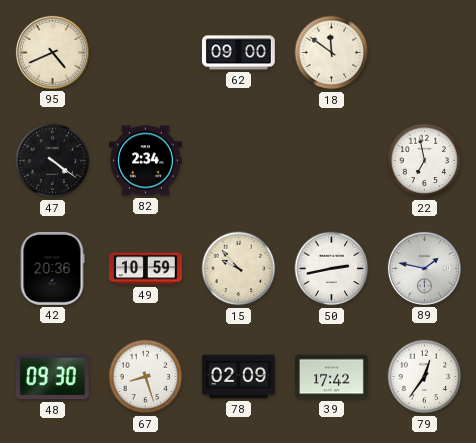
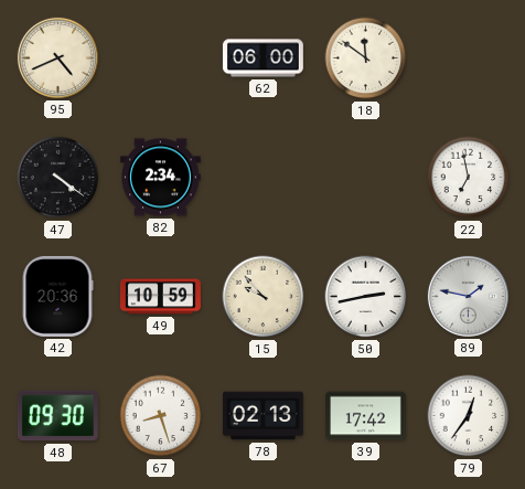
62: 09:00 -> 06:00 (262, 59)
78: 02:09 -> 02:13 (262, 416)
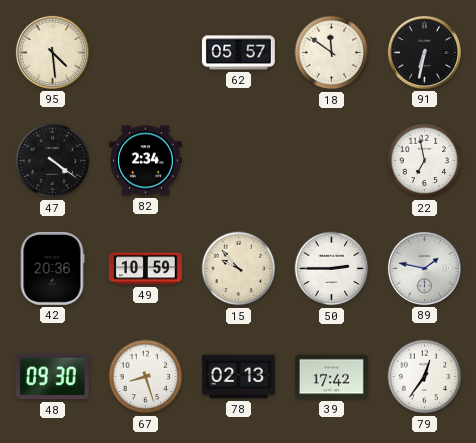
95: 4:41 -> 4:29 (52, 52)
62: 06:00 -> 05:57 (238, 53)
91: none -> 6:32 (424, 52)
50: 2:43 -> 2:45 (332, 269)
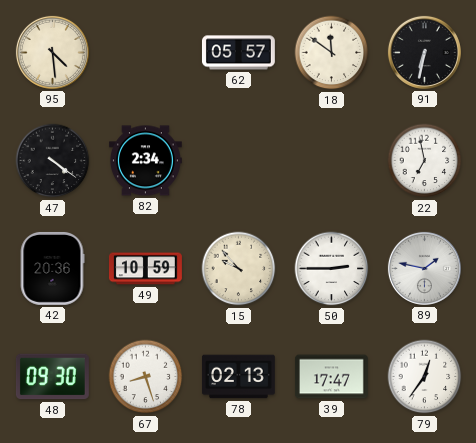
39: 17:42 -> 17:47 (331, 377)
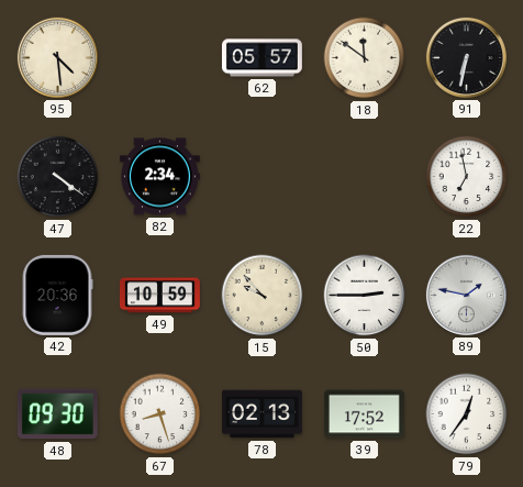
39: 17:47 -> 17:52 (364, 414)
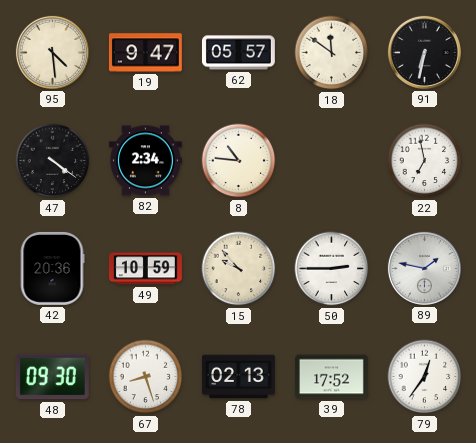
19: none -> 9:47 (145, 53)
8: none -> 10:46 (239, 161)
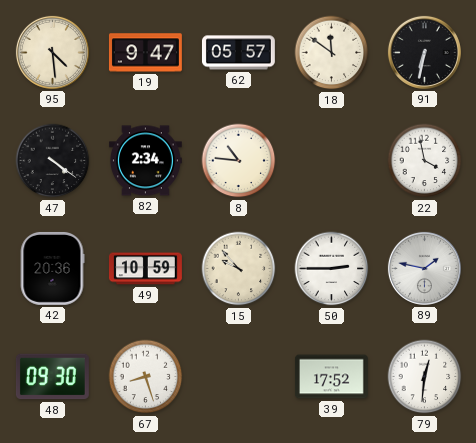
22: 6:58 -> 3:58 (425, 161)
78: 02:13 -> none (238, 377)
79: 12:36 -> 12:31 (425, 377)
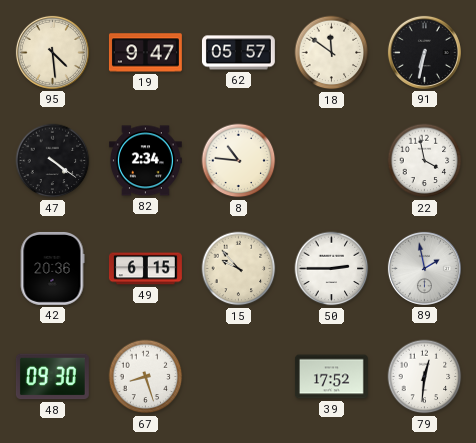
49: 10:59 -> 6:15 (145, 269)
89: 1:47 -> 1:58 (424, 268)
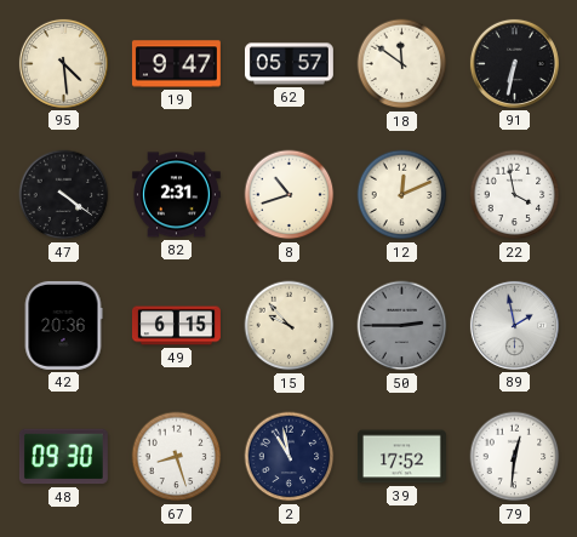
82: 2:34 -> 2:31 (176, 195)
8: 10:46 -> 10:42 (290, 195)
12: none -> 12:11 (402, 195)
50 dial: white -> grey (402, 326)
2: none -> 10:58 (290, 457)
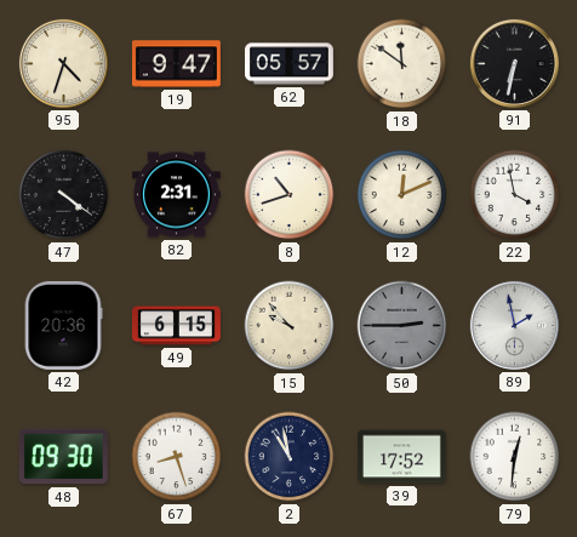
95: 4:29 -> 4:33 (63, 63)
